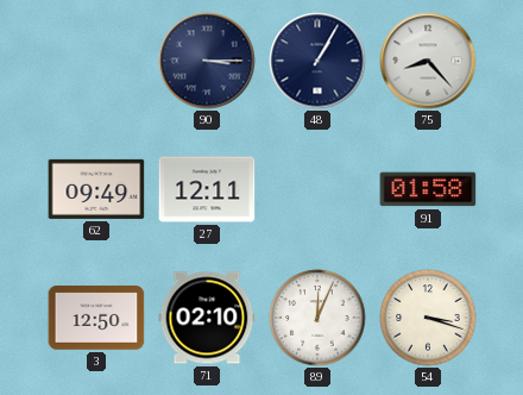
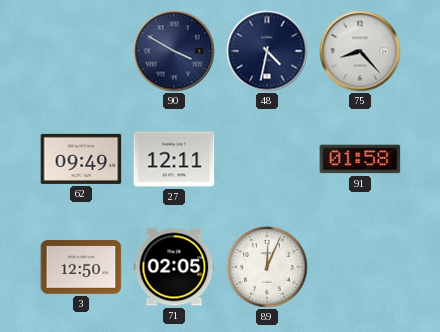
90: 3:15 -> 3:50 (174, 51)
48: 1:05 -> 4:32 (267, 51)
71: 02:10 -> 02:05 (174, 267)
54: 3:18 -> none (428, 318)
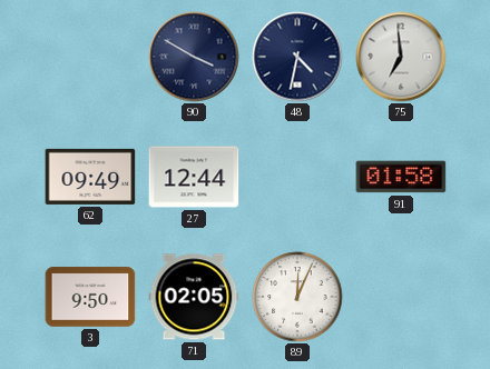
75: 8:23 -> 6:59 (401, 57)
27: 12:11 -> 12:44 (194, 177)
3: 12:50 -> 9:50 (90, 297)
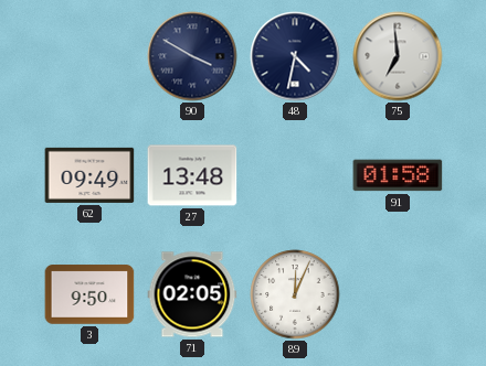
27: 12:44 -> 13:48 (192, 175)
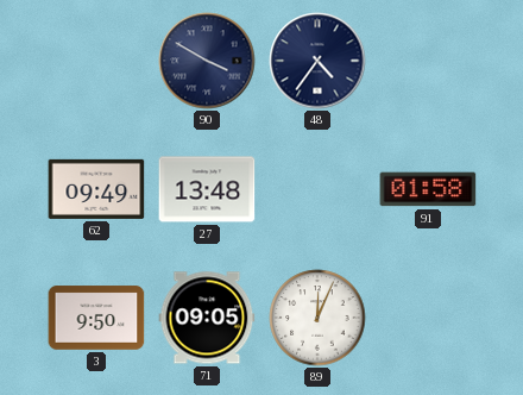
48: 4:32 -> 4:36 (317, 61)
75: 6:59 -> none (398, 56)
71: 02:05 -> 09:05 (207, 318)
